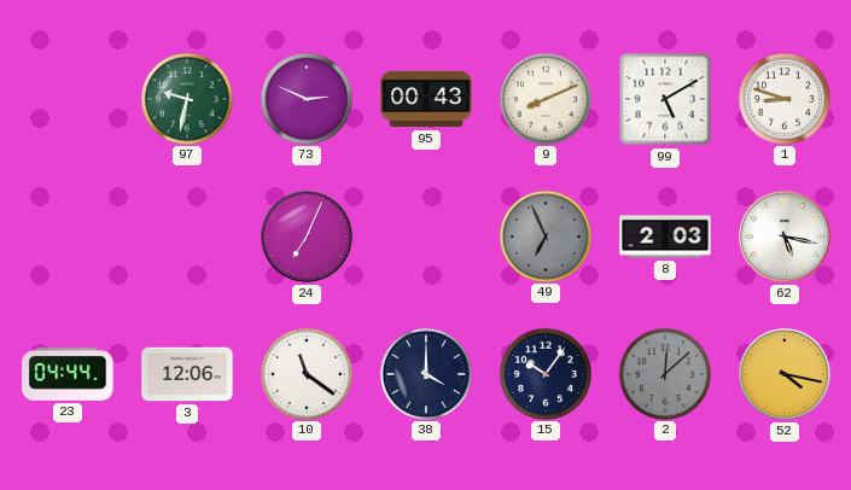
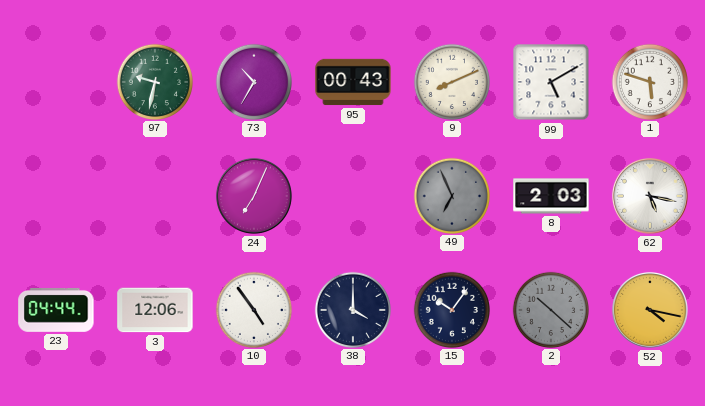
73: 2:49 -> 10:35 (253, 81)
1: 8:48 -> 5:48 (649, 81)
10: 11:21 -> 4:54 (253, 309)
2: 12:08 -> 10:22 (550, 309)
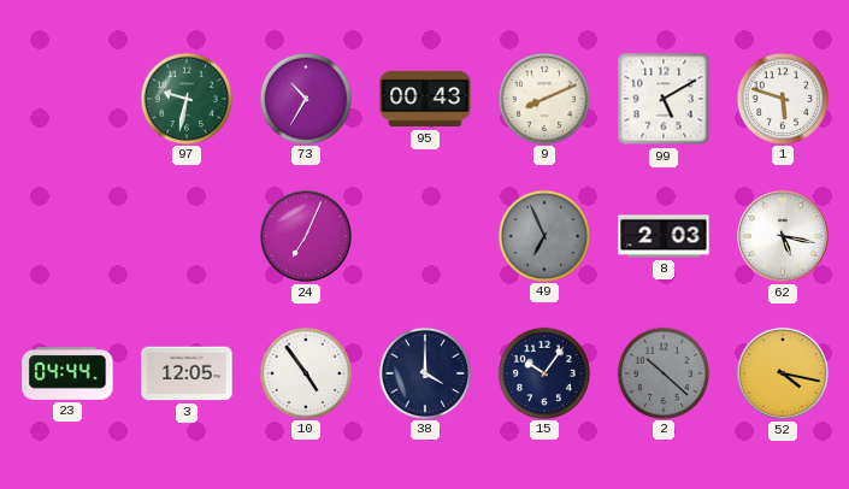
3: 12:06 -> 12:05 (187, 373)
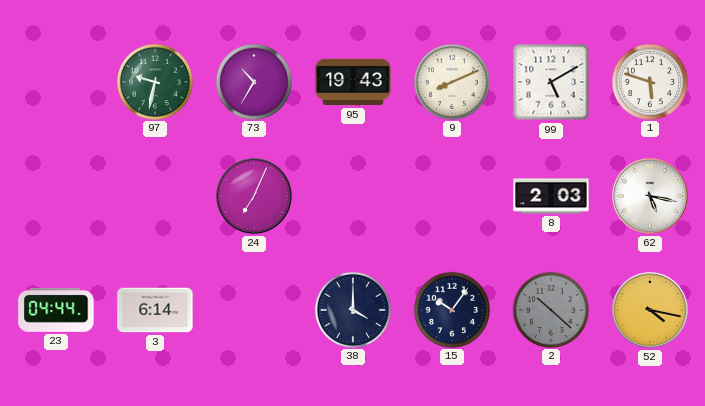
95: 00:43 -> 19:43 (353, 82)
49: 6:56 -> none (543, 235)
3: 12:05 -> 6:14 (155, 310)
10: 4:54 -> none (305, 372)
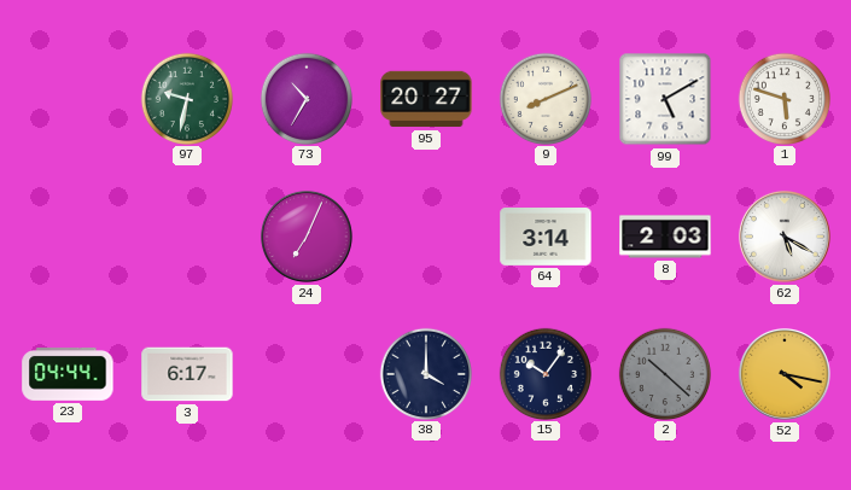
95: 19:43 -> 20:27 (426, 99)
64: none -> 3:14 (546, 238)
62: 5:17 -> 5:20 (785, 237)
3: 6:14 -> 6:17 (187, 374)
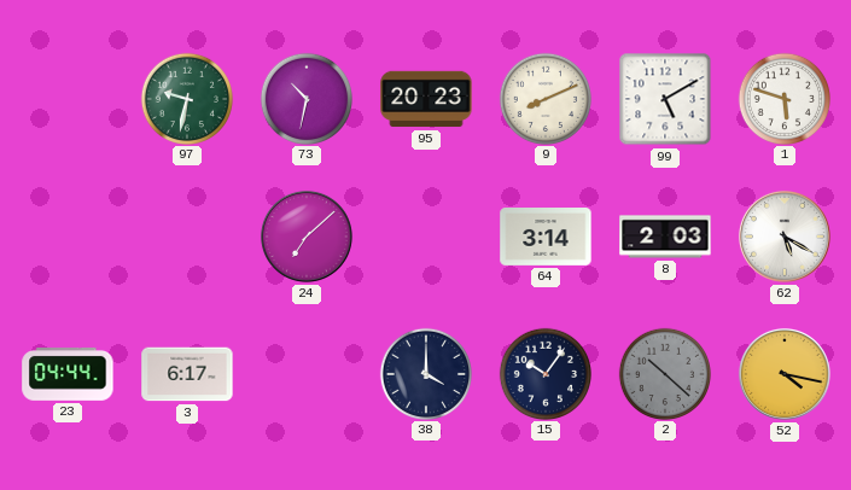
73: 10:35 -> 10:32 (305, 98)
95: 20:27 -> 20:23 (426, 99)
24: 7:04 -> 7:08 (307, 237)
